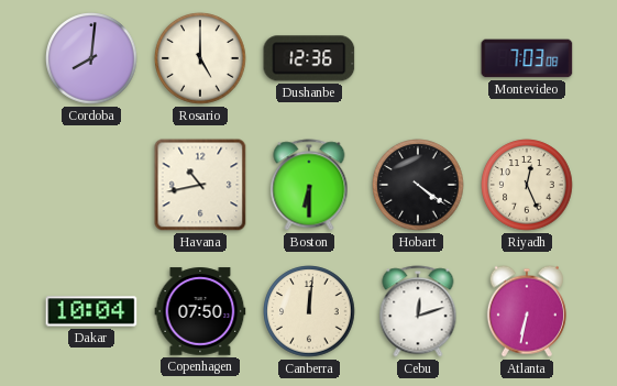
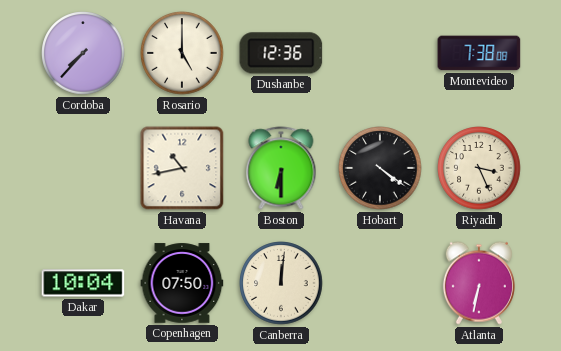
Cordoba: 8:01 -> 7:37 (83, 53)
Montevideo: 7:03 -> 7:38 (479, 53)
Riyadh: 12:26 -> 3:26 (479, 168)
Cebu: 12:12 -> none (418, 311)
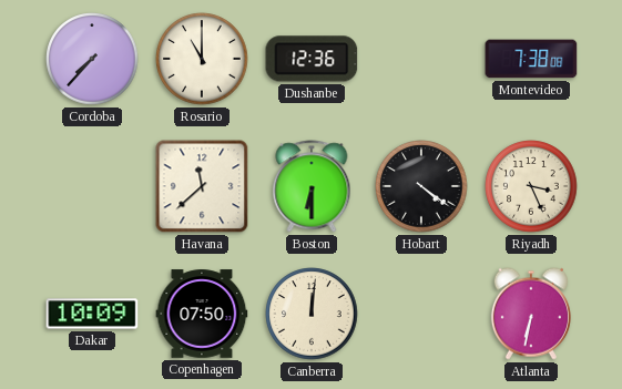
Rosario: 5:00 -> 11:00 (202, 59)
Havana: 10:43 -> 11:38 (202, 186)
Dakar: 10:04 -> 10:09 (92, 314)
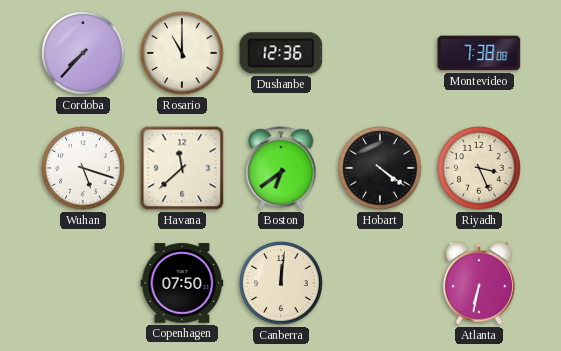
Wuhan: none -> 5:18 (83, 168)
Boston: 6:30 -> 6:39 (281, 168)
Dakar: 10:09 -> none (92, 314)
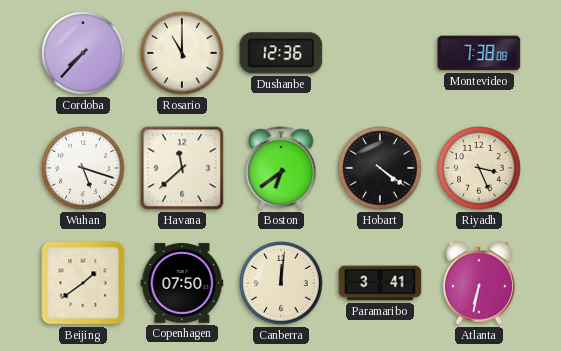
Beijing: none -> 1:39 (83, 283)
Paramaribo: none -> 3:41 (380, 283)
